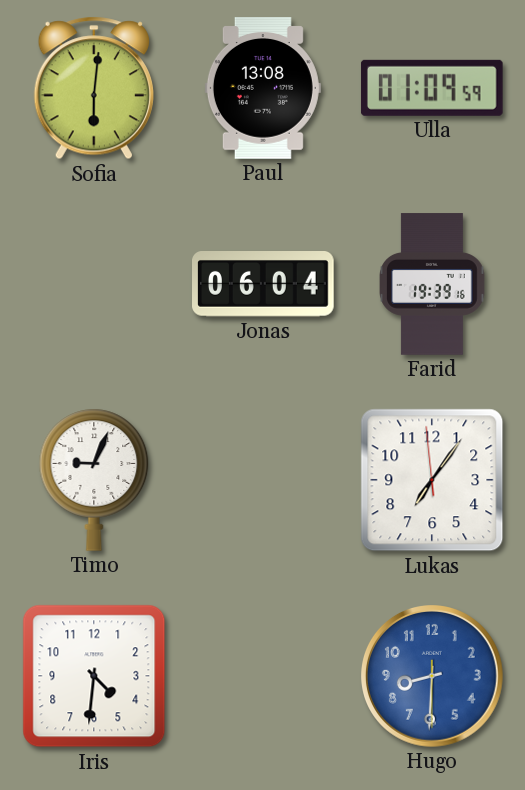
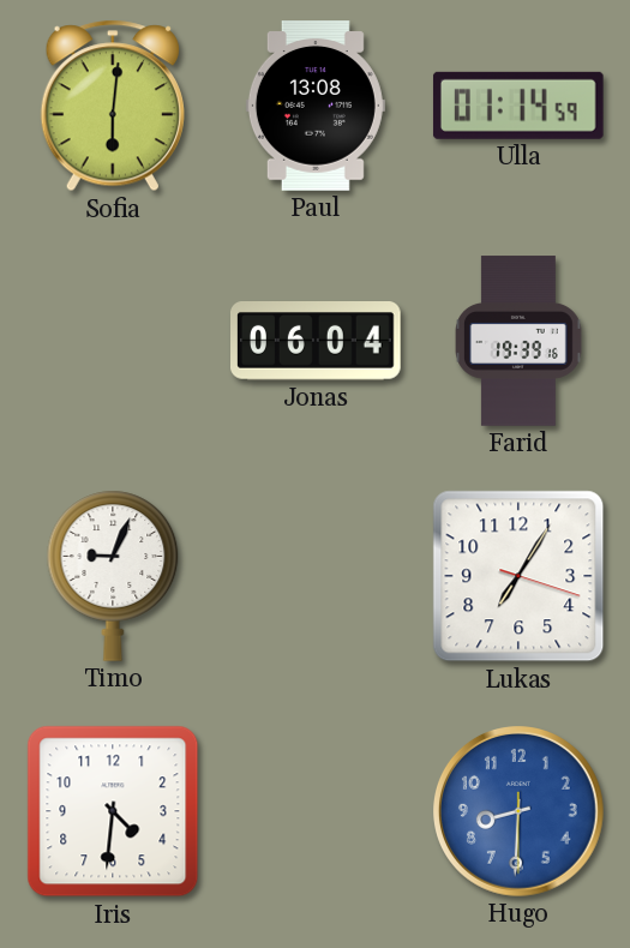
Ulla: 01:09 -> 01:14 (518, 106)
Lukas: 7:05:59 -> 7:05:18 (518, 576)
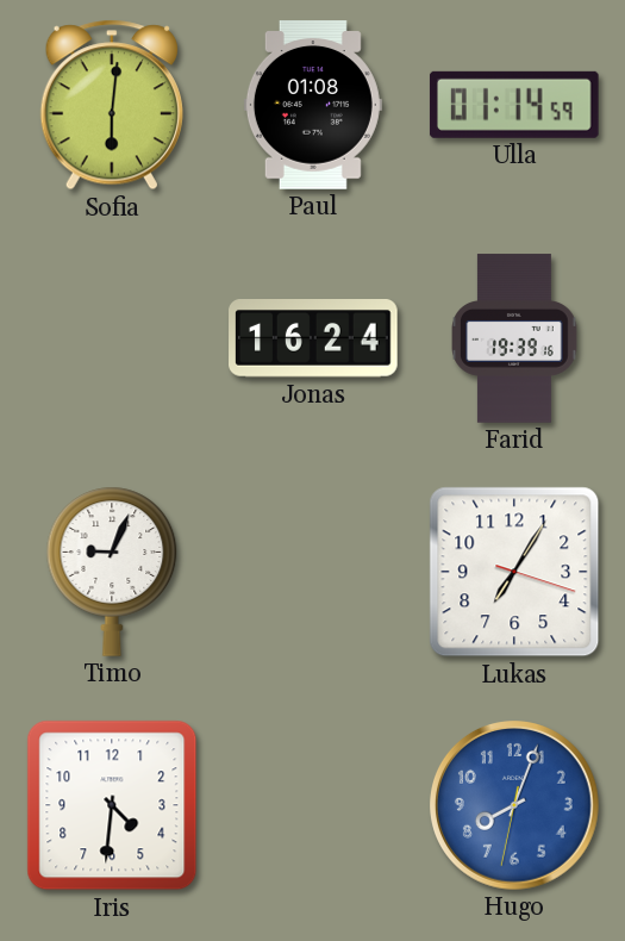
Paul: 13:08 -> 01:08 (313, 105)
Jonas: 06:04 -> 16:24 (314, 339)
Hugo: 8:30 -> 8:03 (515, 806)
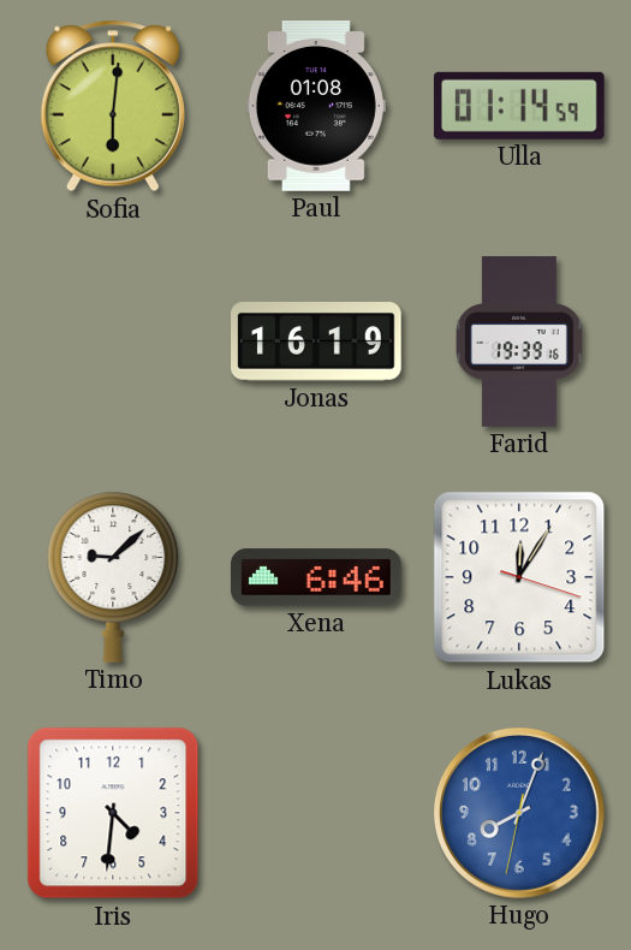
Jonas: 16:24 -> 16:19 (317, 343)
Timo: 9:04 -> 9:08 (113, 577)
Xena: none -> 6:46 (317, 577)
Lukas: 7:05 -> 12:05 (519, 577)
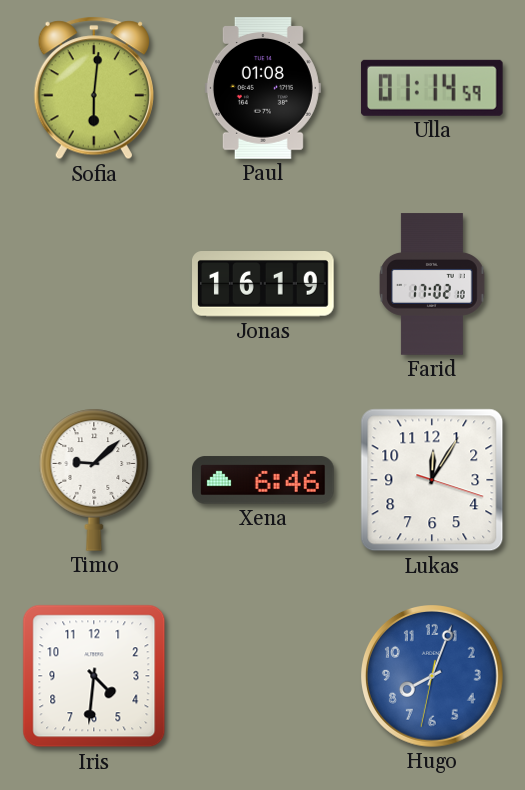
Farid: 19:39 -> 17:02 (433, 284)
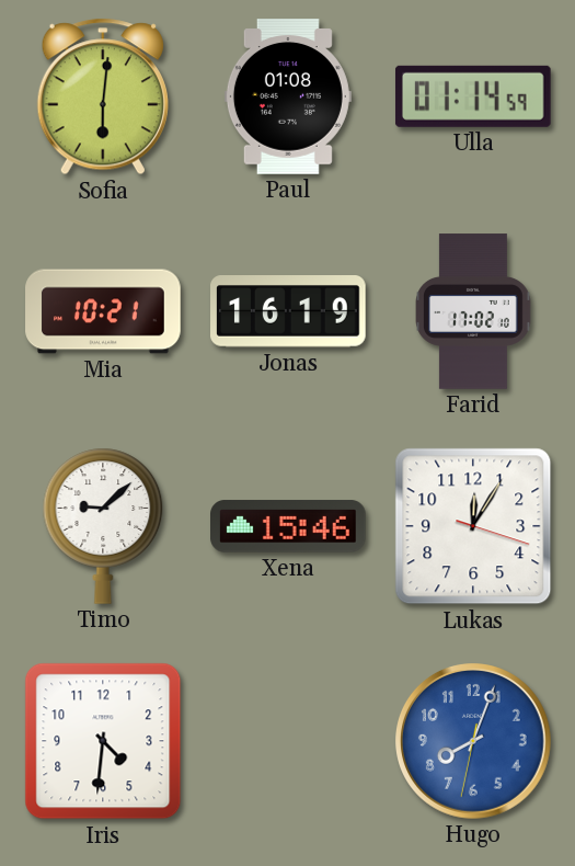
Mia: none -> 10:21 (103, 311)
Xena: 6:46 -> 15:46 (289, 526)
